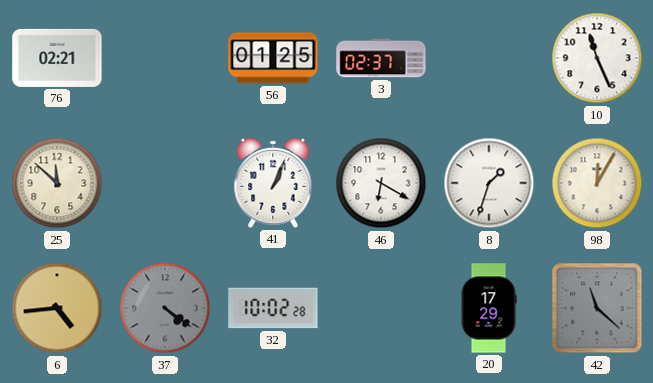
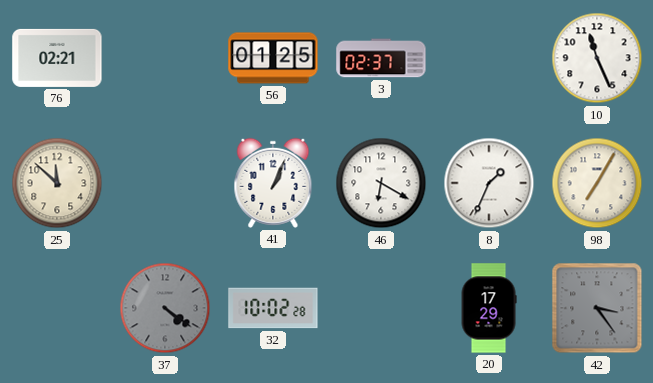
8: 1:33 -> 1:34 (489, 183)
98: 12:05 -> 7:05 (597, 183)
6: 4:44 -> none (57, 308)
42: 11:22 -> 3:24 (597, 308)
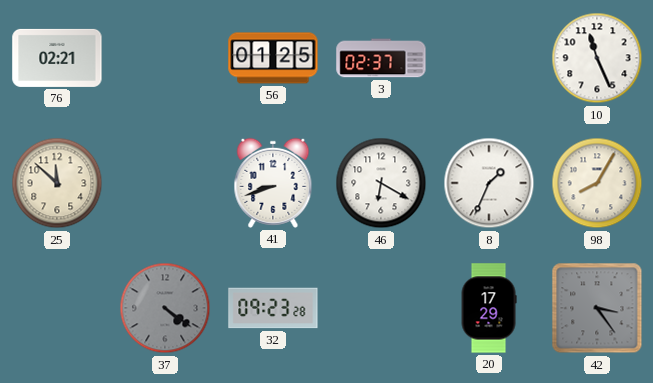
41: 1:04 -> 8:42 (273, 183)
98: 7:05 -> 8:05 (597, 183)
32: 10:02 -> 09:23 (273, 308)
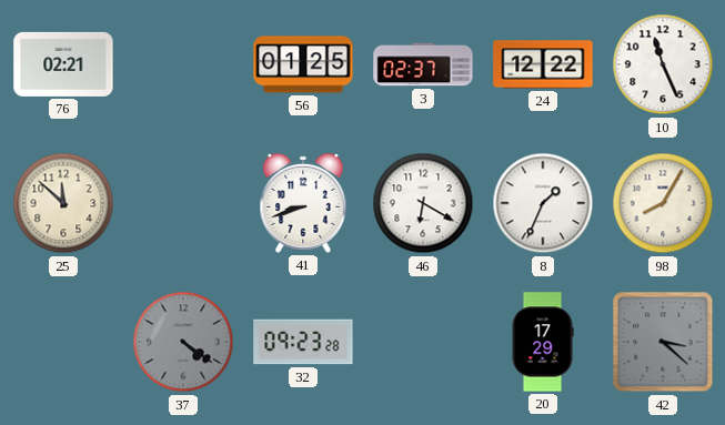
24: none -> 12:22 (543, 64)
42: 3:24 -> 3:22 (663, 342)
